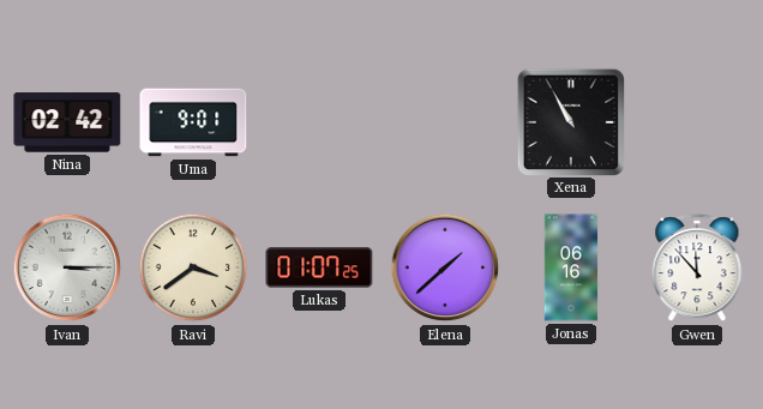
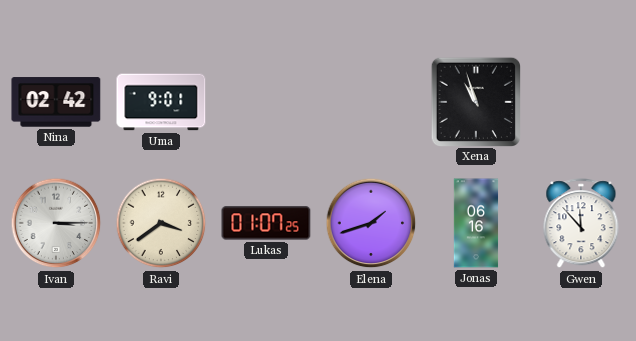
Xena: 10:55 -> 10:57 (475, 101)
Elena: 1:38 -> 1:42 (371, 223)
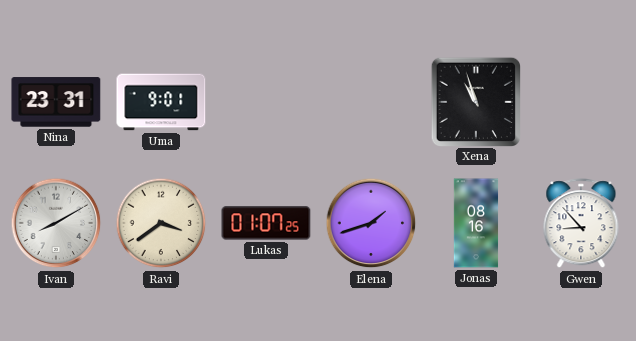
Nina: 02:42 -> 23:31 (56, 102)
Ivan: 3:15 -> 8:10 (56, 223)
Jonas: 06:16 -> 08:16 (476, 223)
Gwen: 11:53 -> 8:53 (581, 224)
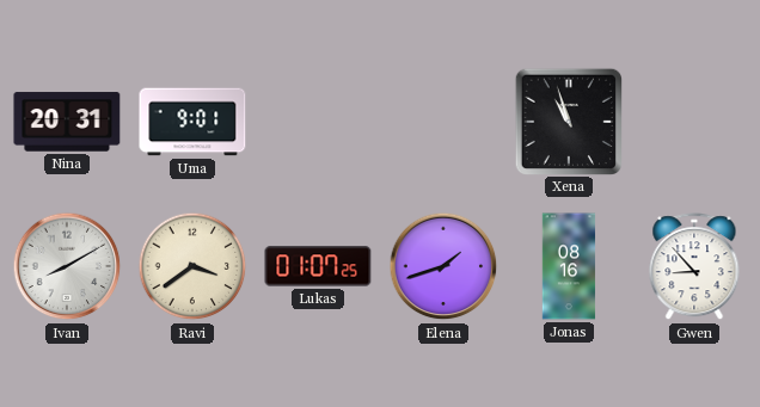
Nina: 23:31 -> 20:31 (67, 122)
